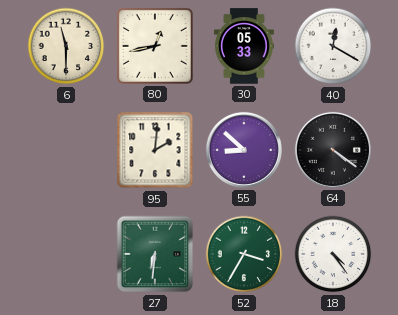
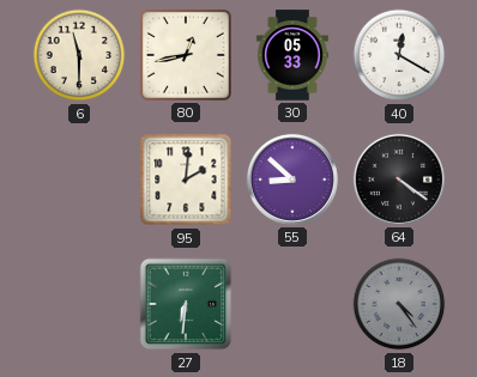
52: 3:35 -> none (244, 254)
18 dial: white -> grey (399, 304)
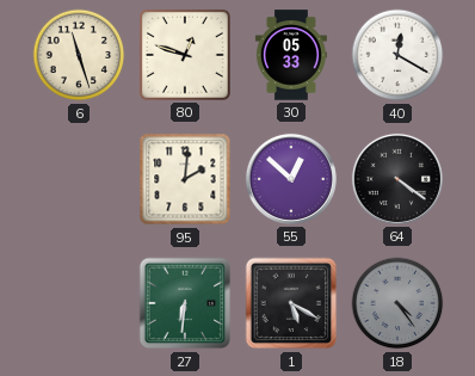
6: 11:30 -> 11:27 (79, 55)
80: 12:43 -> 12:48 (185, 55)
55: 8:52 -> 12:52 (291, 179)
1: none -> 5:20 (291, 303)
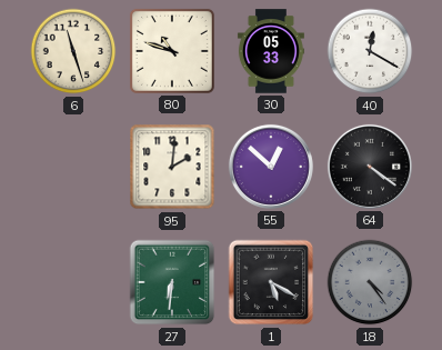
80: 12:48 -> 10:48 (172, 51)
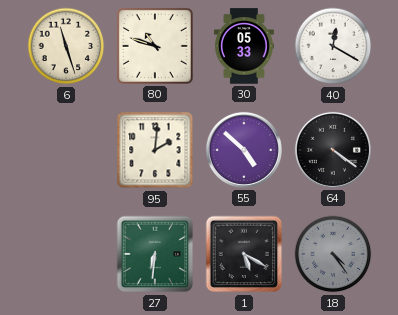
55: 12:52 -> 4:52 (244, 150)
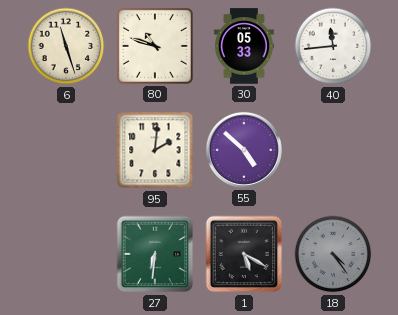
40: 12:20 -> 11:44 (333, 46)
64: 4:21 -> none (333, 150)
